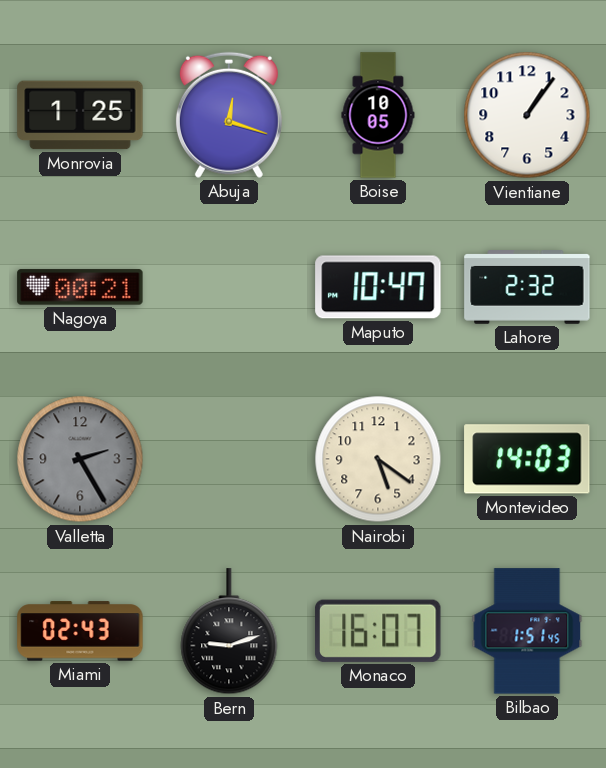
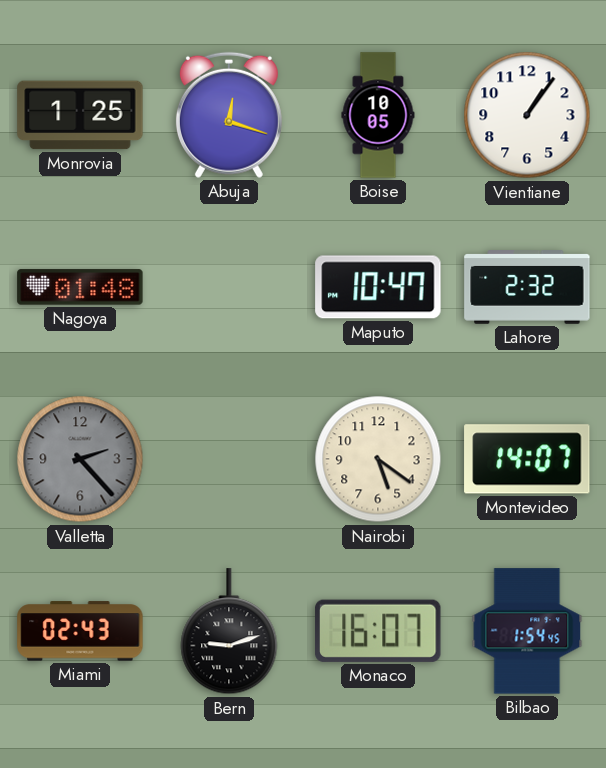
Nagoya: 00:21 -> 01:48 (80, 287)
Valletta: 2:25 -> 2:23 (80, 459)
Montevideo: 14:03 -> 14:07 (527, 459)
Bilbao: 1:51 -> 1:54 (527, 631)
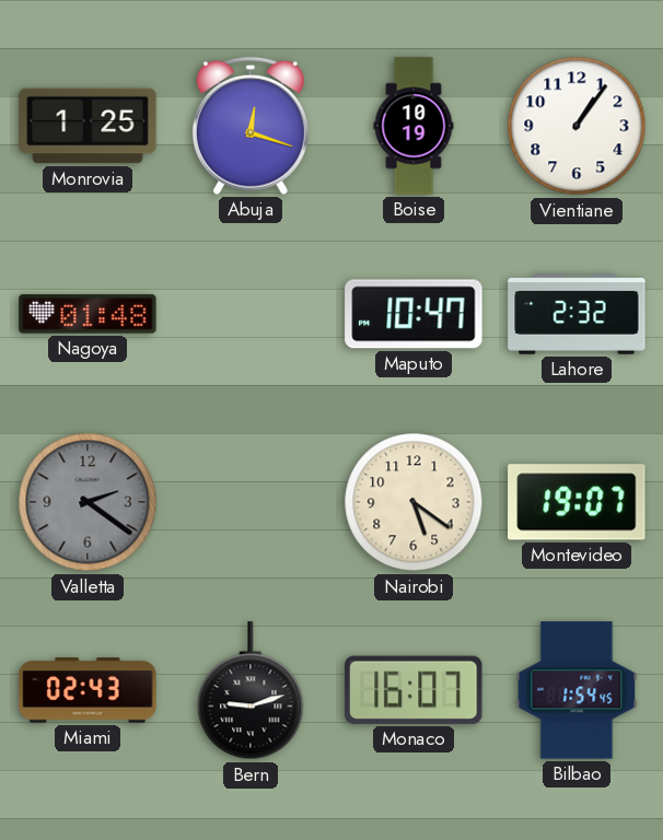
Boise: 10:05 -> 10:19 (414, 126)
Valletta: 2:23 -> 2:21 (88, 502)
Montevideo: 14:07 -> 19:07 (577, 502)
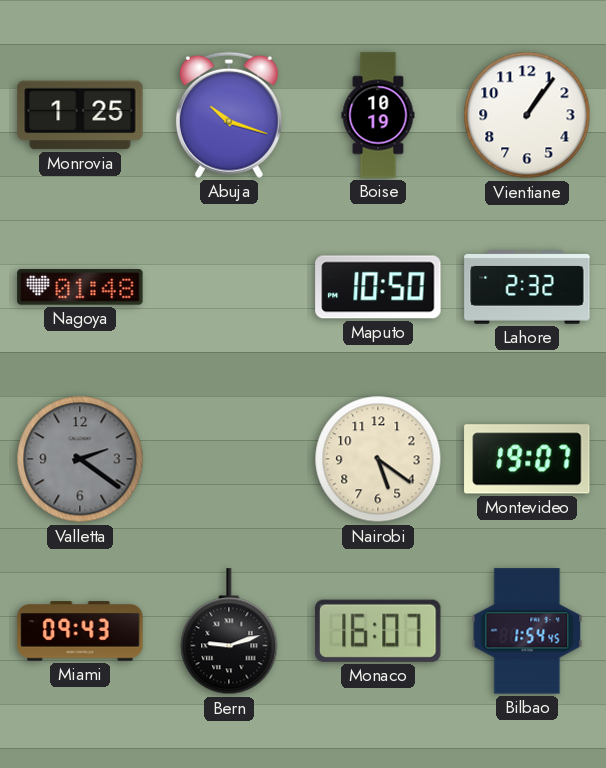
Abuja: 12:18 -> 10:18 (229, 115)
Maputo: 10:47 -> 10:50 (378, 287)
Miami: 02:43 -> 09:43 (80, 631)
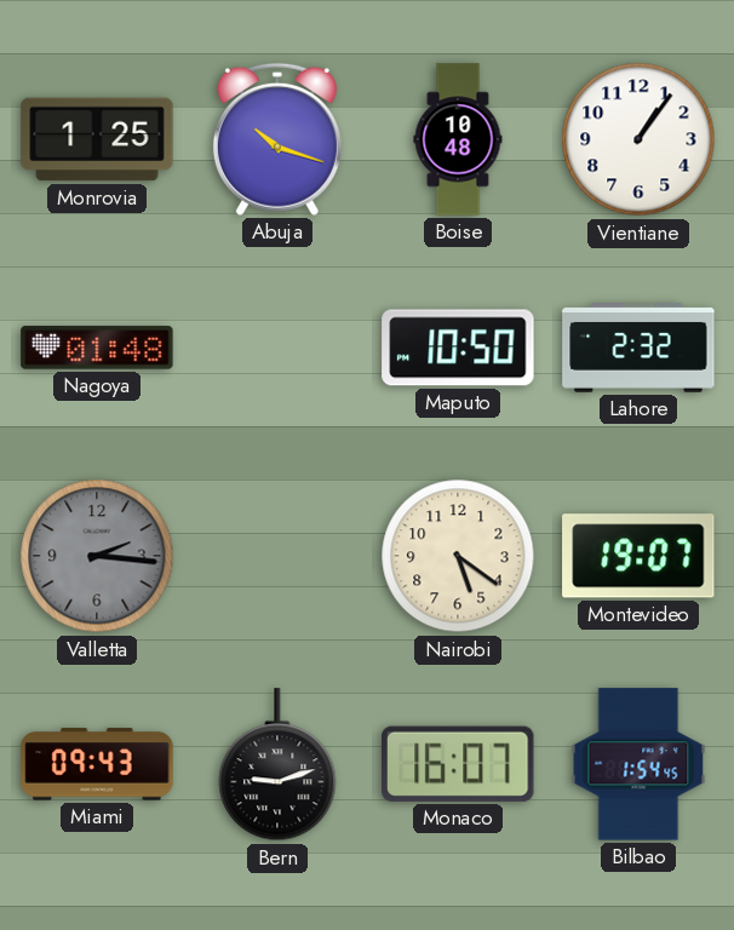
Boise: 10:19 -> 10:48 (458, 139)
Valletta: 2:21 -> 2:16 (97, 556)
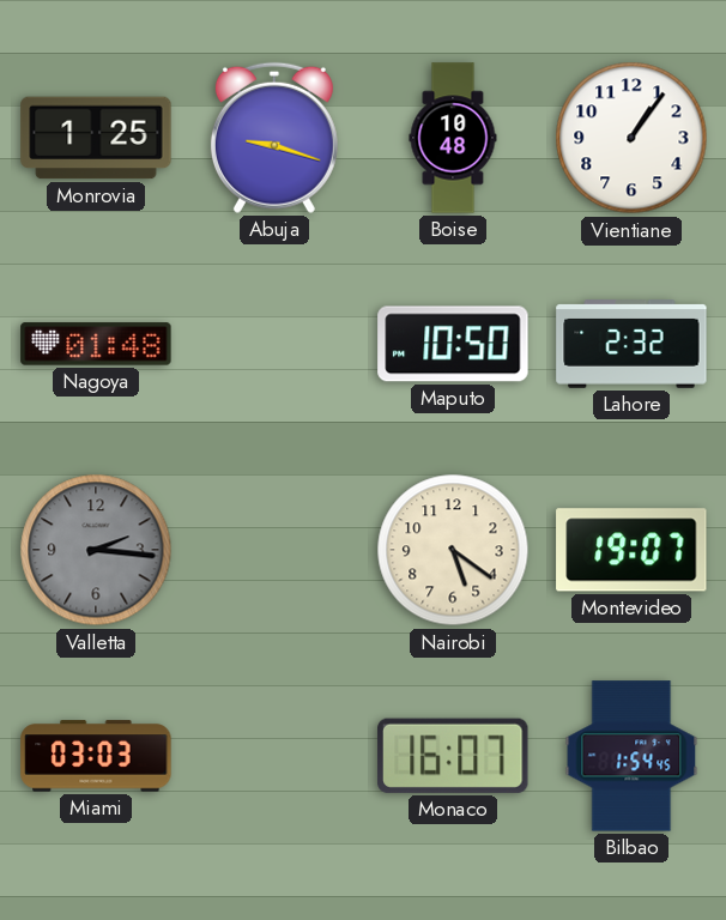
Abuja: 10:18 -> 9:18 (274, 138)
Miami: 09:43 -> 03:03 (96, 756)
Bern: 9:12 -> none (277, 765)
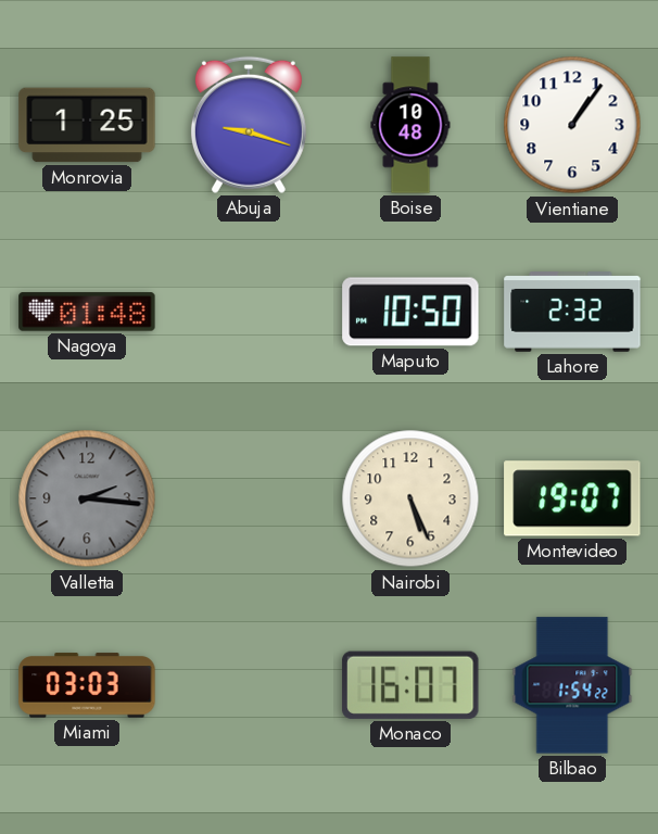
Nairobi: 5:21 -> 5:26 (410, 498)
Bilbao: 1:54:45 -> 1:54:22 (572, 685)
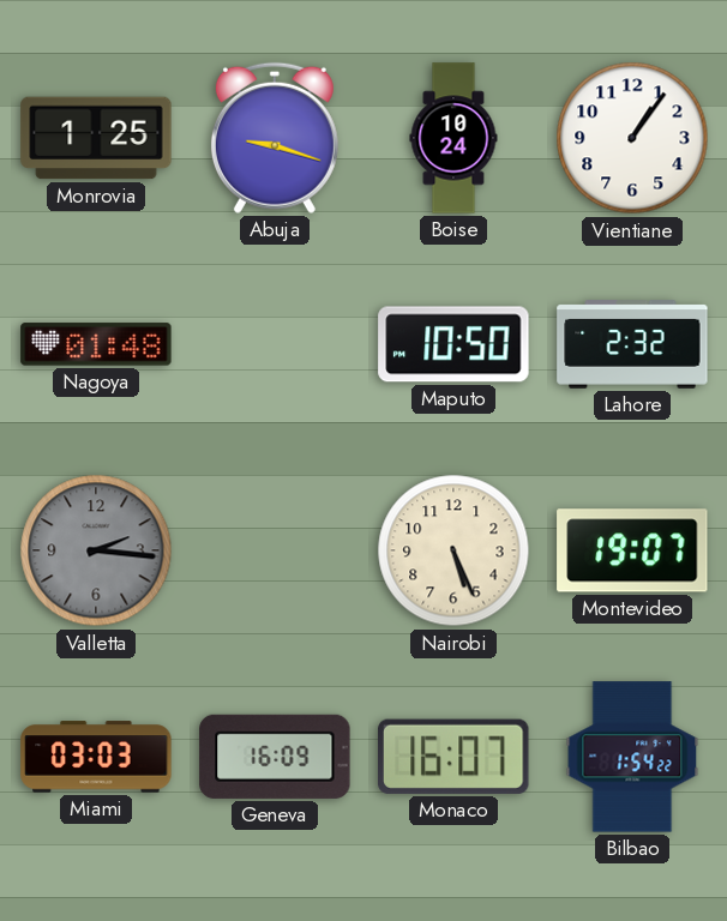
Boise: 10:48 -> 10:24 (453, 138)
Geneva: none -> 16:09 (275, 757)
